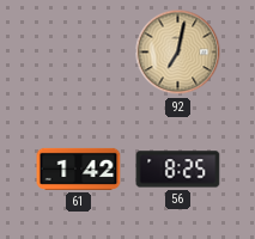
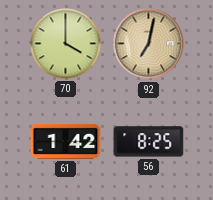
70: none -> 4:00 (66, 44)
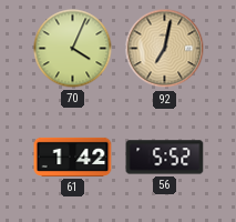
70: 4:00 -> 4:04 (73, 49)
56: 8:25 -> 5:52 (165, 158)
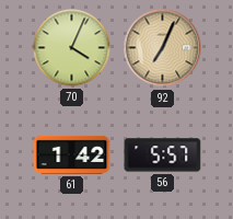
92: 7:02 -> 7:04 (163, 48)
56: 5:52 -> 5:57 (163, 155)
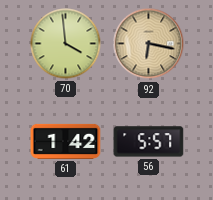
70: 4:04 -> 3:59 (66, 44)
92: 7:04 -> 6:17 (149, 44)
